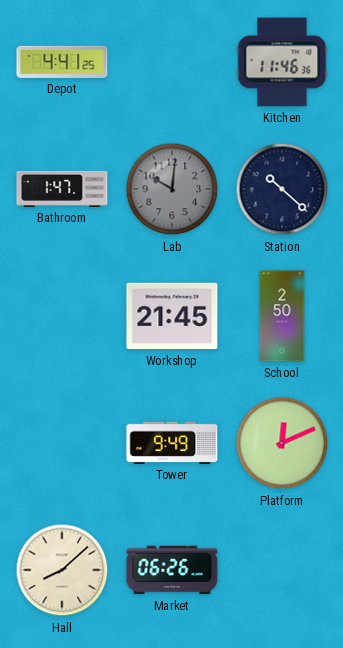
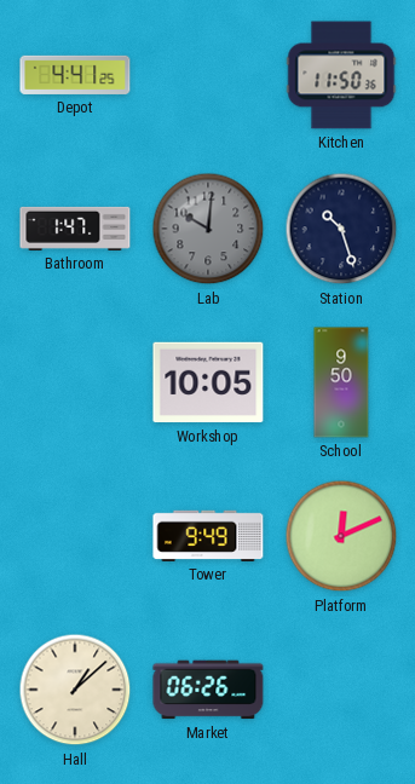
Kitchen: 11:46 -> 11:50 (341, 75)
Station: 10:22 -> 10:27 (341, 229)
Workshop: 21:45 -> 10:05 (208, 382)
School: 2:50 -> 9:50 (341, 382)
Hall: 8:08 -> 1:08 (75, 690)
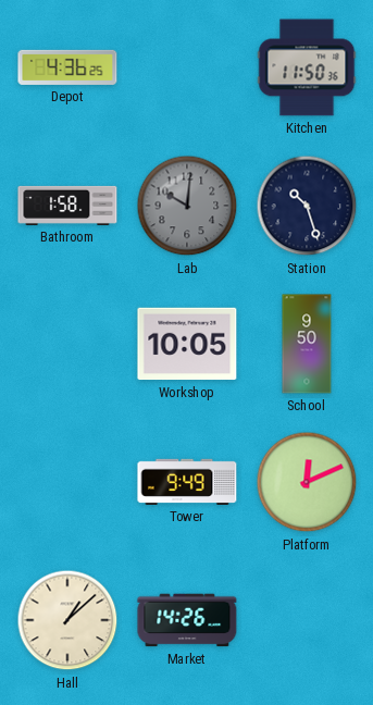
Depot: 4:41 -> 4:36 (67, 67)
Bathroom: 1:47 -> 1:58 (67, 206)
Market: 06:26 -> 14:26 (187, 620)
